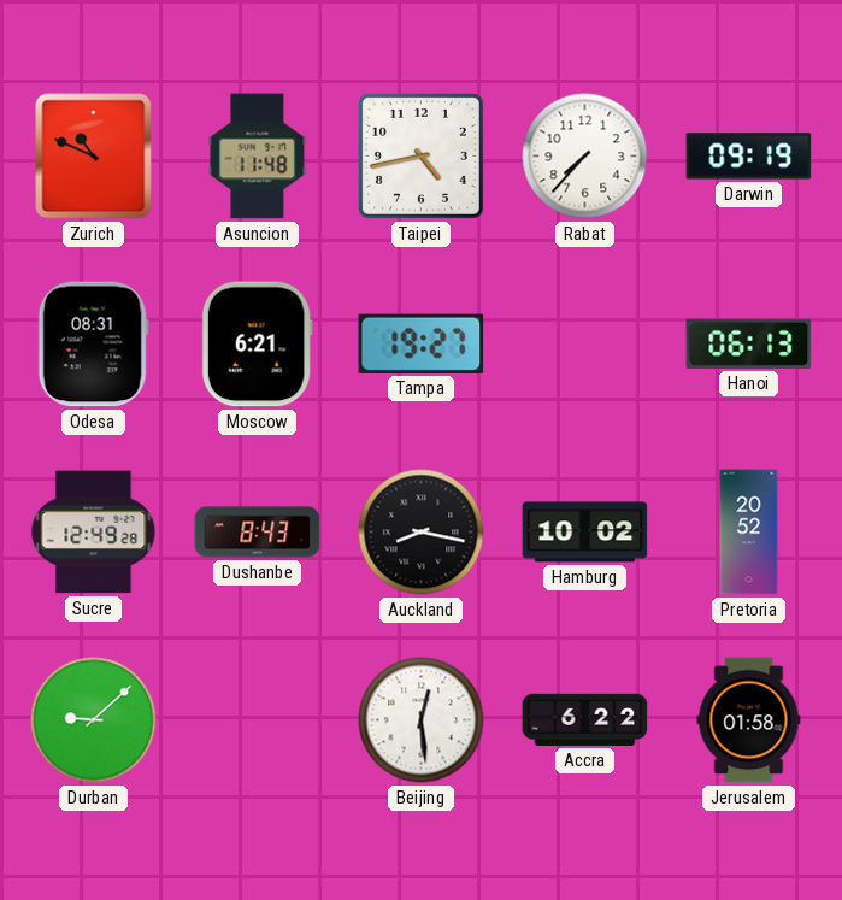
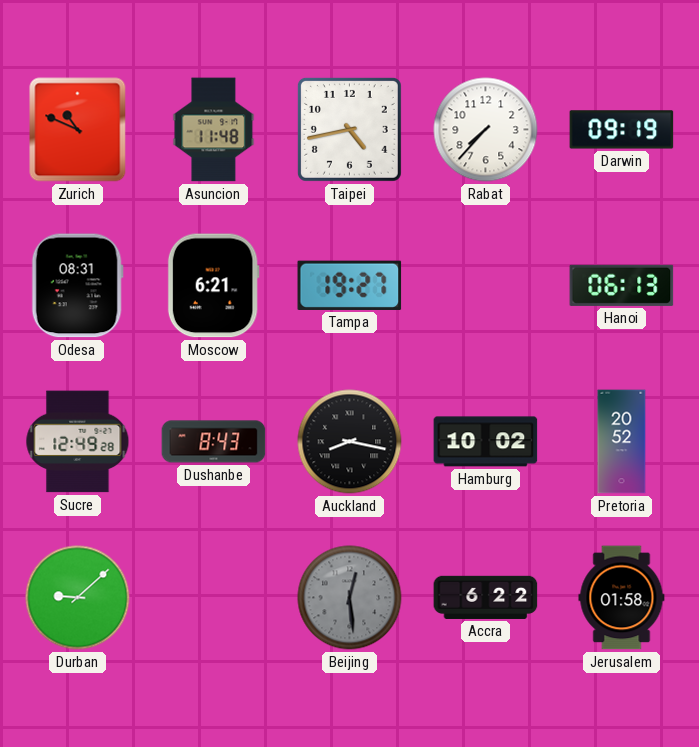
Beijing dial: white -> grey (350, 598)
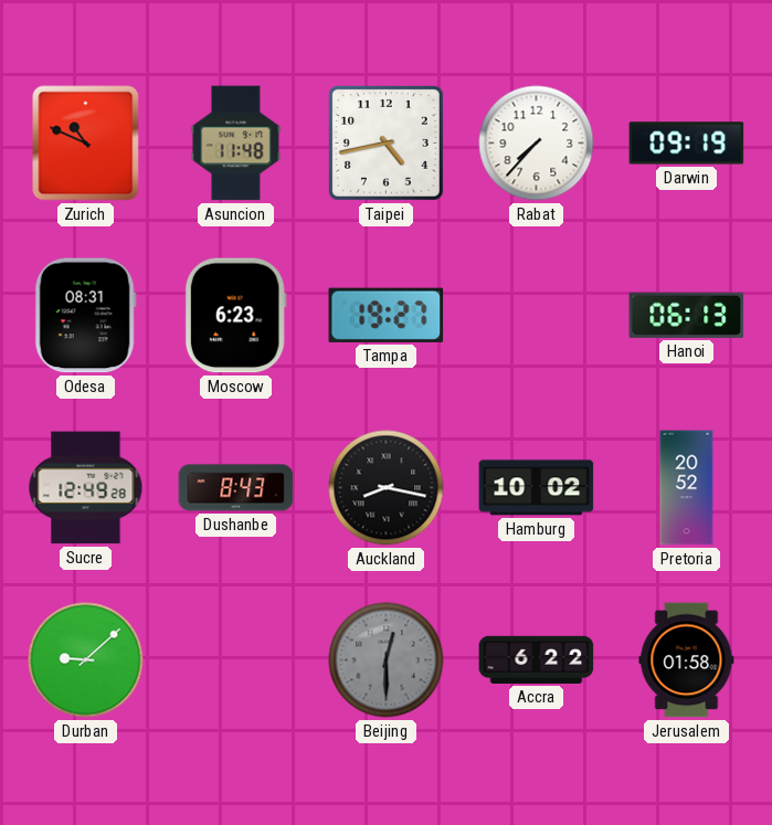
Moscow: 6:21 -> 6:23 (235, 316)
Beijing: 12:29 -> 12:30 (387, 660)
